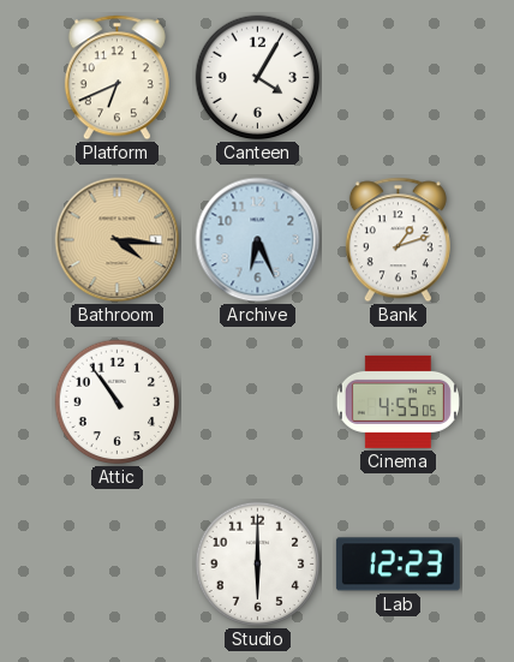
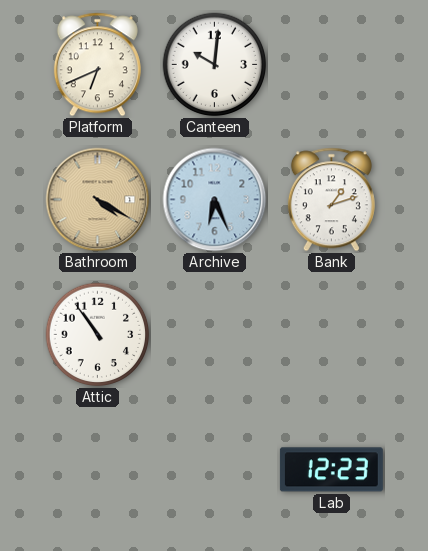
Canteen: 4:05 -> 10:01 (215, 65)
Bathroom: 4:16 -> 4:20 (98, 200)
Cinema: 4:55 -> none (398, 401)
Studio: 6:00 -> none (258, 565)
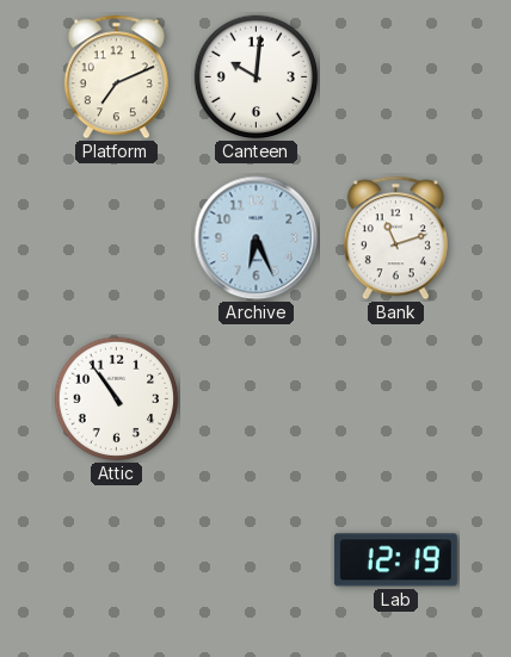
Platform: 6:41 -> 7:11 (116, 78)
Bathroom: 4:20 -> none (98, 200)
Bank: 1:12 -> 11:12 (395, 238)
Lab: 12:23 -> 12:19 (395, 560)
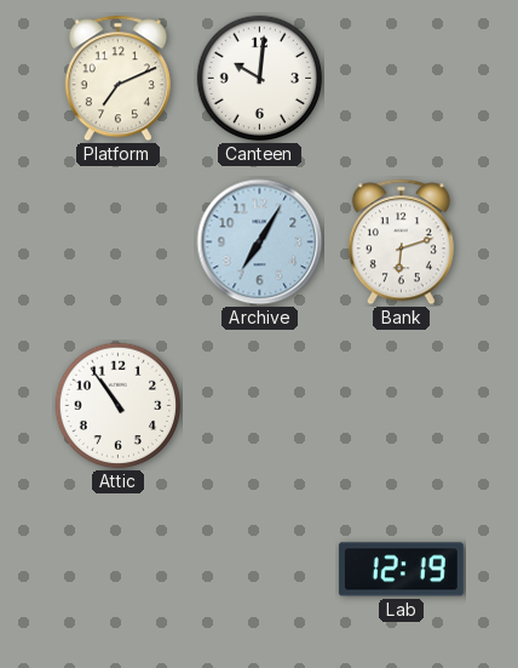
Archive: 6:26 -> 7:05 (260, 242)
Bank: 11:12 -> 6:12 (401, 242)
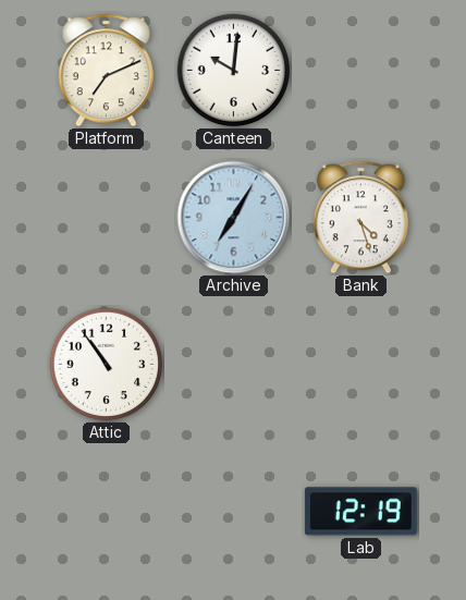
Bank: 6:12 -> 4:27 (360, 218)
